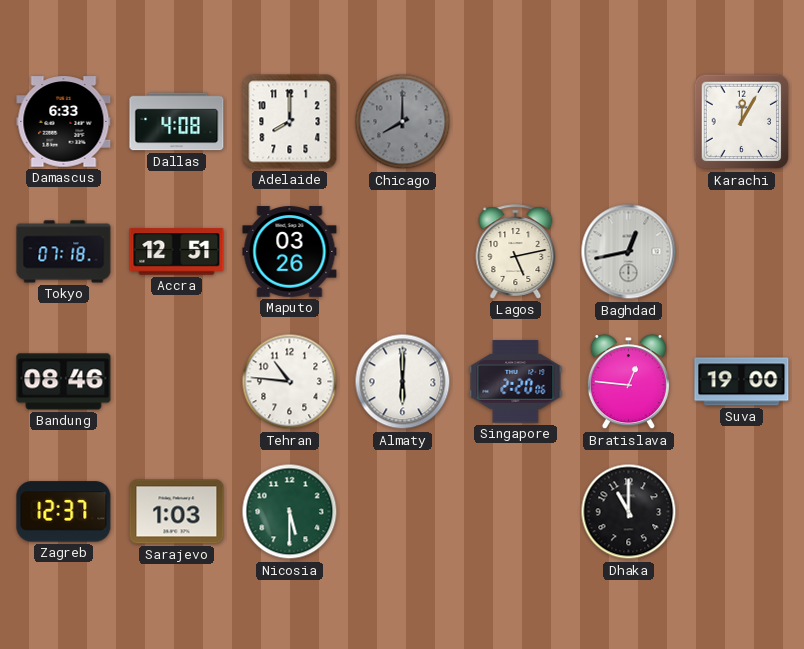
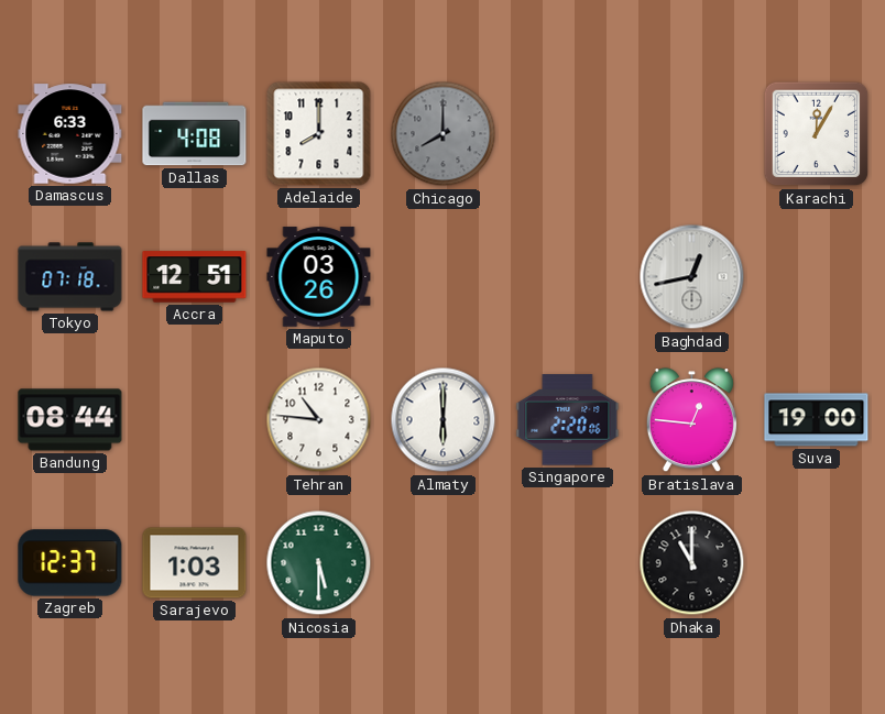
Lagos: 5:13 -> none (516, 252)
Bandung: 08:46 -> 08:44 (70, 420)
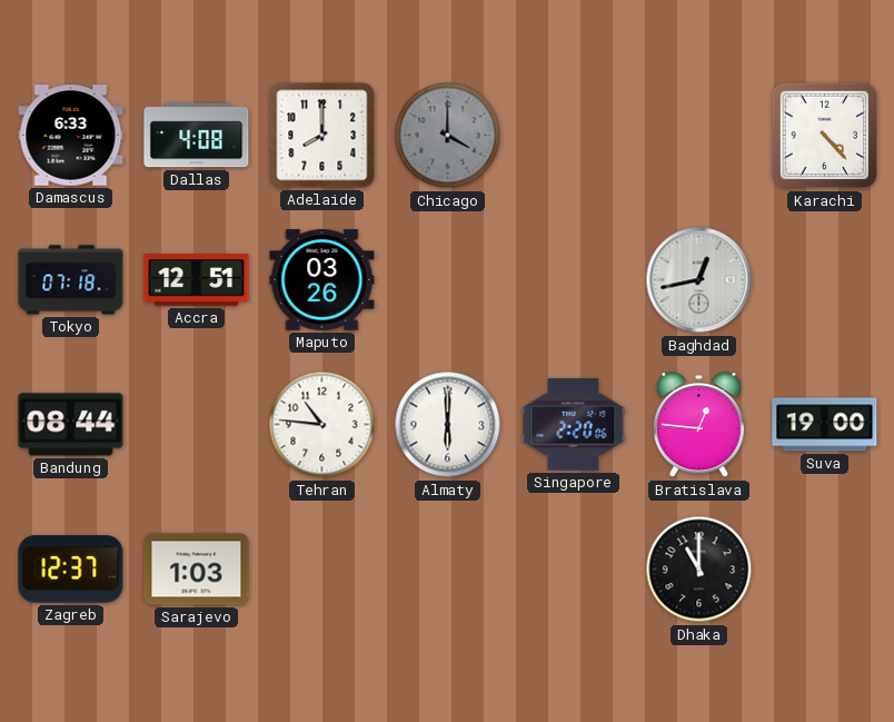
Chicago: 8:00 -> 4:00 (448, 136)
Karachi: 12:05 -> 4:23 (825, 136)
Nicosia: 5:30 -> none (319, 563)
